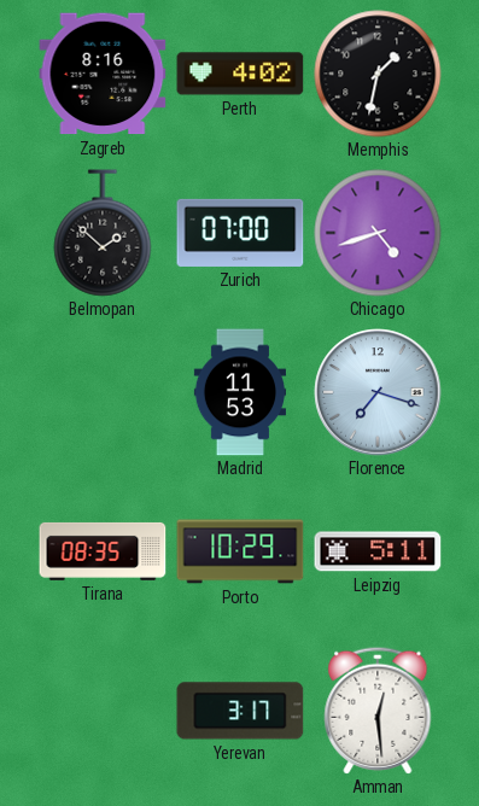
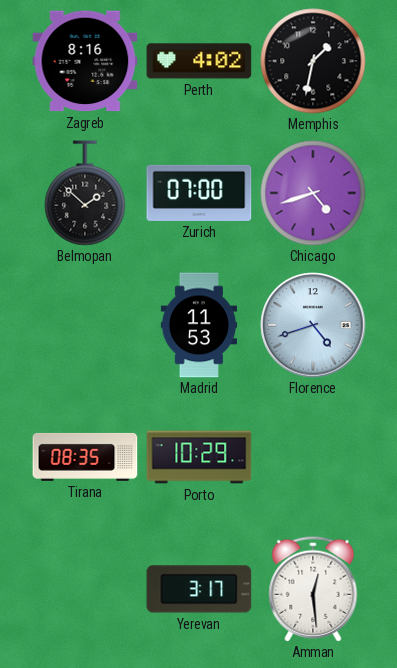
Florence: 7:18 -> 4:42 (313, 325)
Leipzig: 5:11 -> none (378, 551)
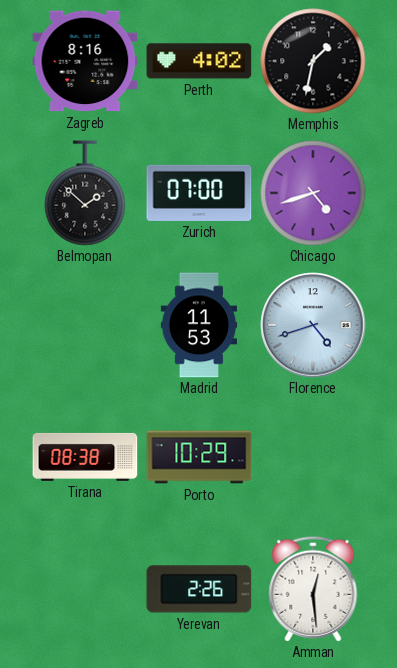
Tirana: 08:35 -> 08:38 (85, 457)
Yerevan: 3:17 -> 2:26 (199, 589)
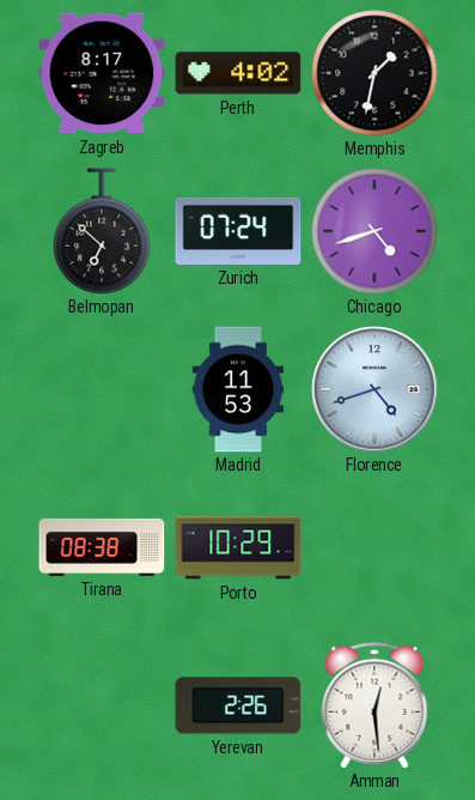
Zagreb: 8:16 -> 8:17 (102, 73)
Belmopan: 1:52 -> 6:52 (102, 231)
Zurich: 07:00 -> 07:24 (238, 231)
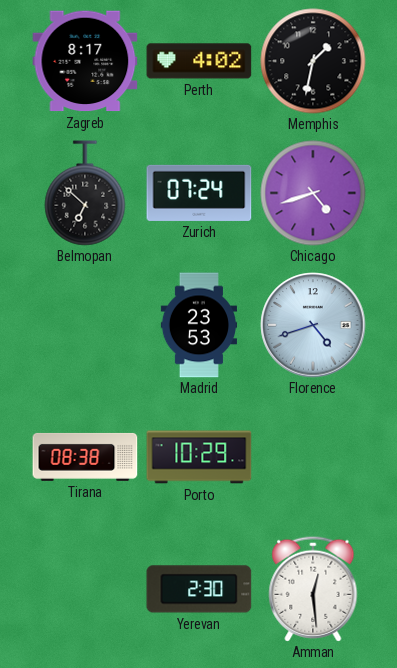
Madrid: 11:53 -> 23:53 (198, 325)
Yerevan: 2:26 -> 2:30 (199, 589)
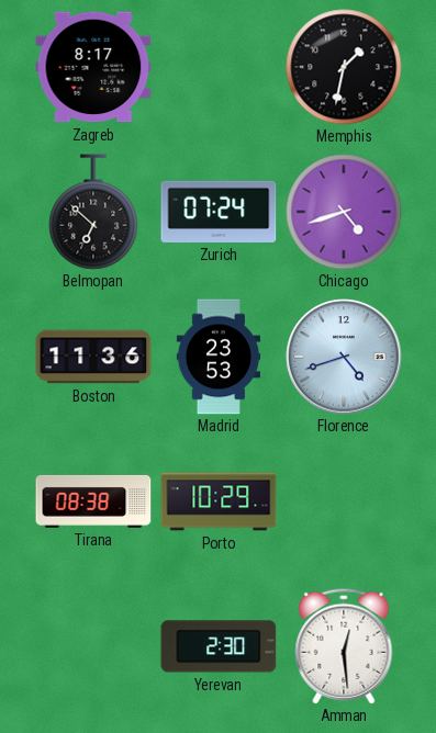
Perth: 4:02 -> none (199, 61)
Boston: none -> 11:36 (93, 357)
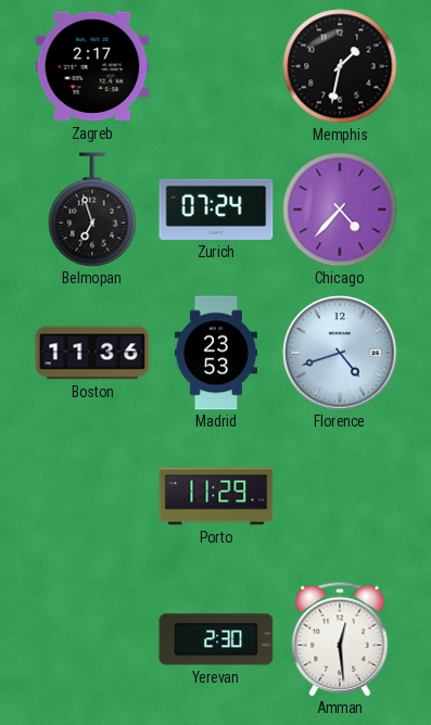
Zagreb: 8:17 -> 2:17 (92, 66)
Belmopan: 6:52 -> 6:57 (92, 209)
Chicago: 4:42 -> 4:37 (340, 209)
Tirana: 08:38 -> none (93, 501)
Porto: 10:29 -> 11:29 (216, 496)
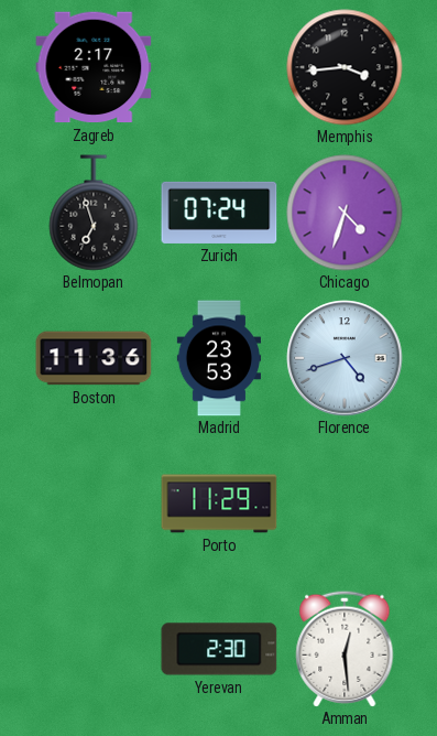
Memphis: 1:32 -> 3:44 (345, 67)
Chicago: 4:37 -> 4:33 (345, 213)
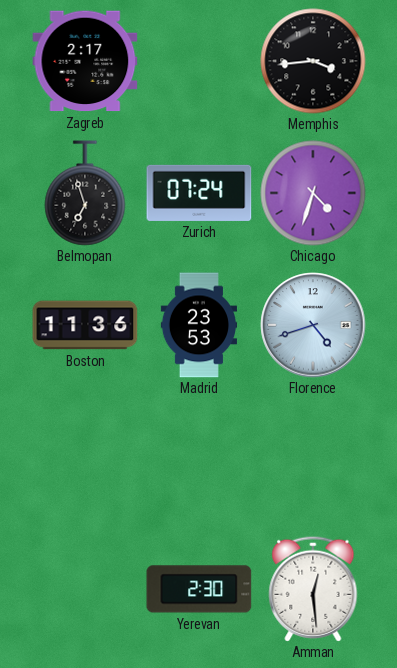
Porto: 11:29 -> none (219, 504)
